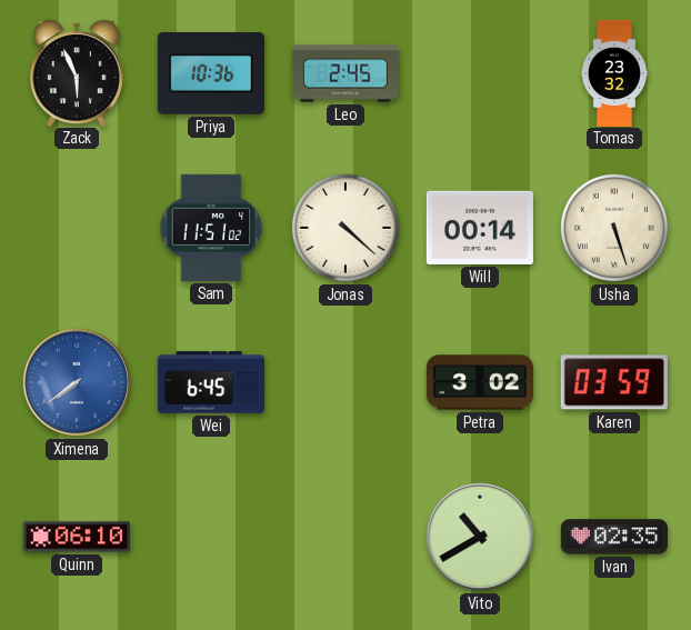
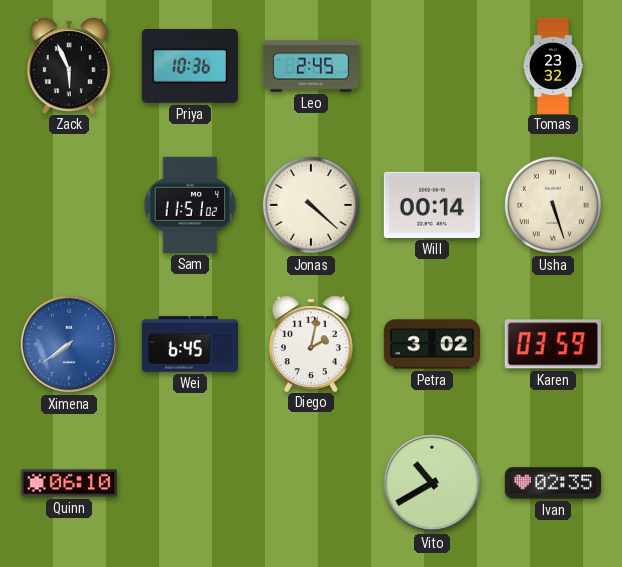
Diego: none -> 2:02 (311, 343)
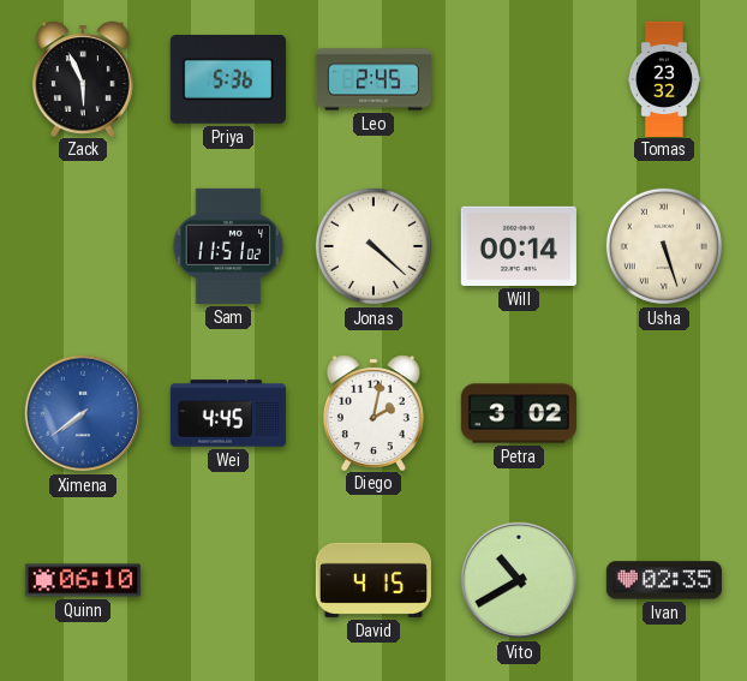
Priya: 10:36 -> 5:36 (228, 80)
Wei: 6:45 -> 4:45 (228, 413)
Karen: 03:59 -> none (553, 344)
David: none -> 4:15 (374, 580)
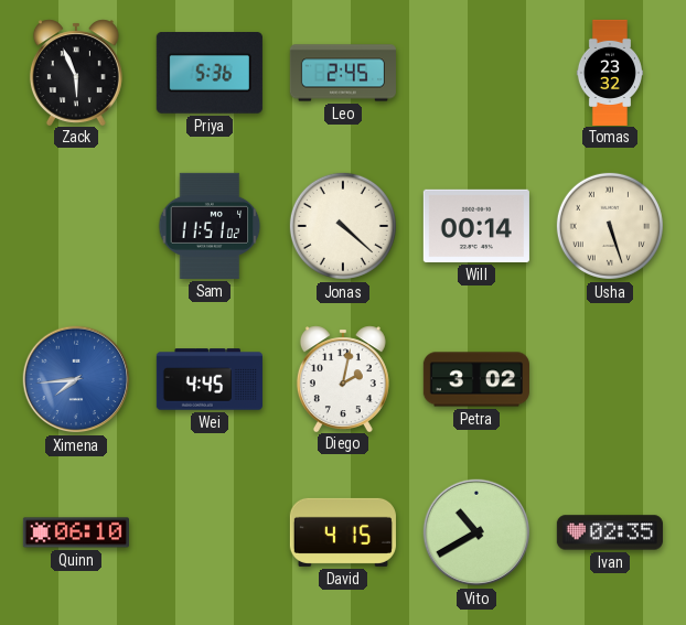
Ximena: 7:39 -> 7:44 (76, 379)
